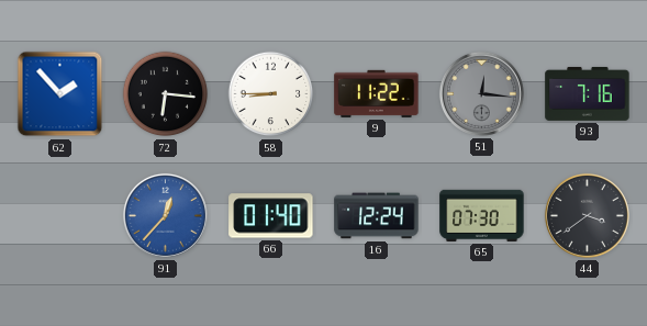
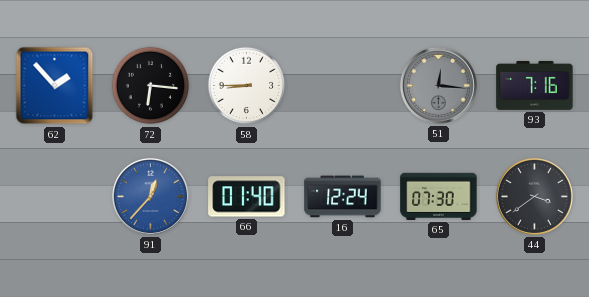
9: 11:22 -> none (377, 93)
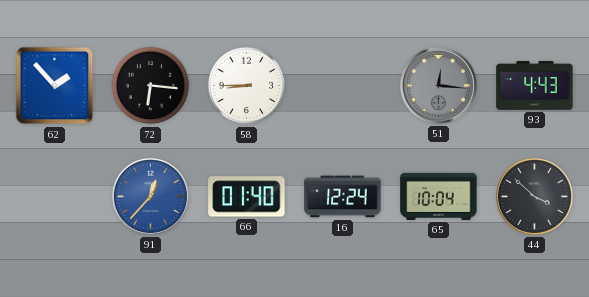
93: 7:16 -> 4:43 (535, 85)
65: 07:30 -> 10:04 (439, 196)
44: 3:39 -> 3:52 (534, 196)
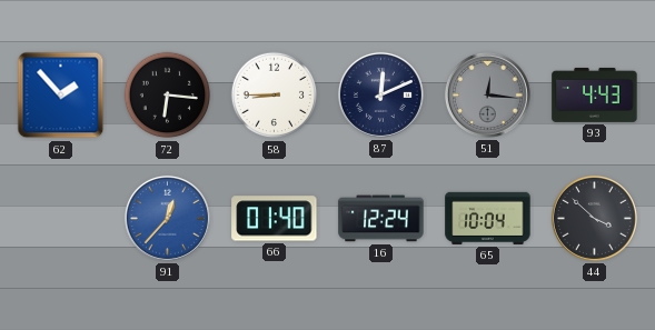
87: none -> 12:11 (380, 94)
